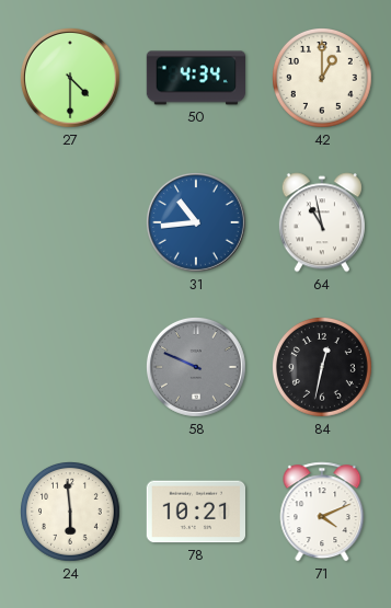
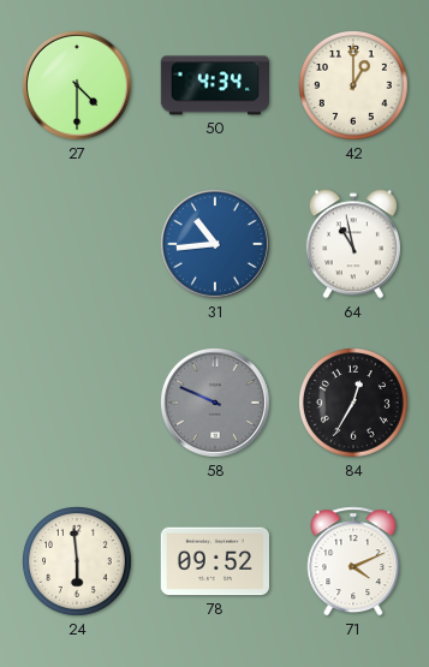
84: 12:32 -> 12:35 (354, 404)
78: 10:21 -> 09:52 (214, 561)
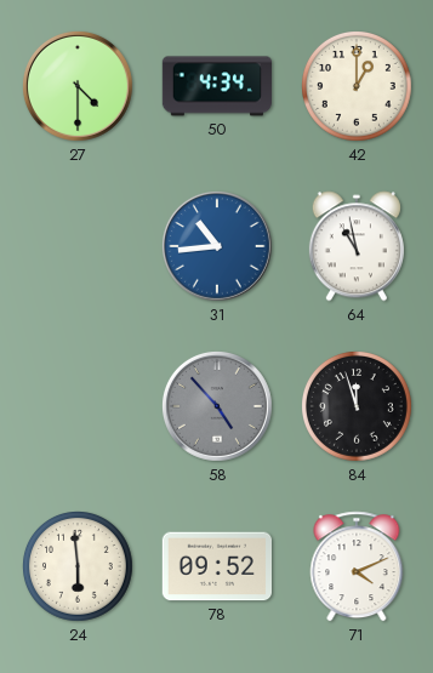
58: 9:49 -> 4:53 (217, 406)
84: 12:35 -> 11:57 (358, 407)
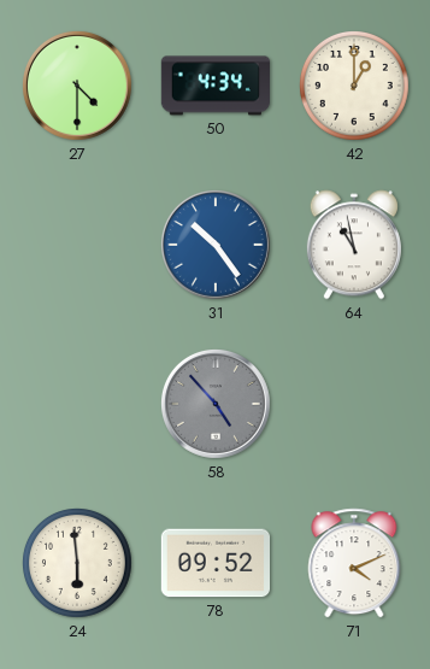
31: 10:44 -> 10:24 (216, 245)
84: 11:57 -> none (358, 407)
